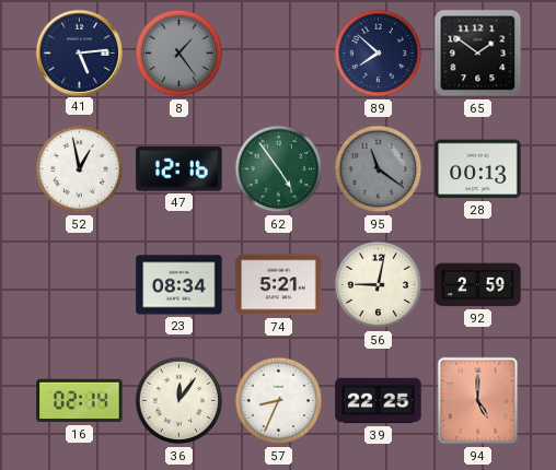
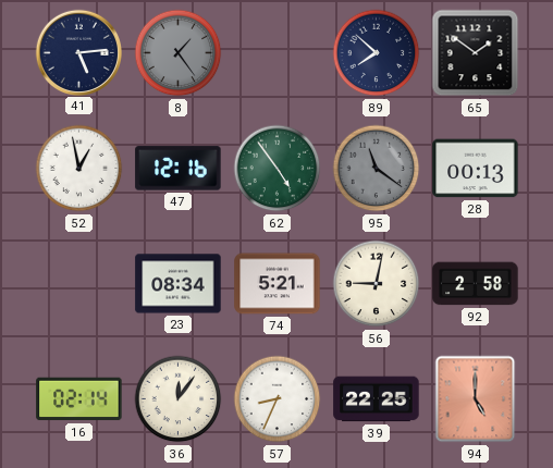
92: 2:59 -> 2:58 (476, 284)
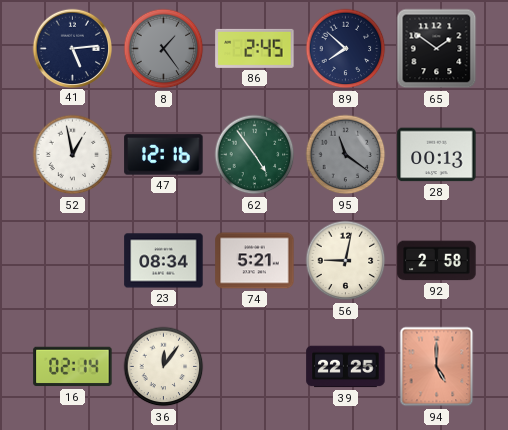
86: none -> 2:45 (255, 48)
57: 8:34 -> none (278, 399)
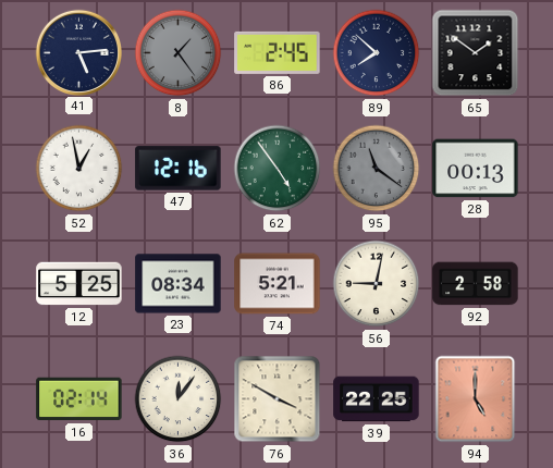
12: none -> 5:25 (79, 284)
76: none -> 3:50 (278, 399)
